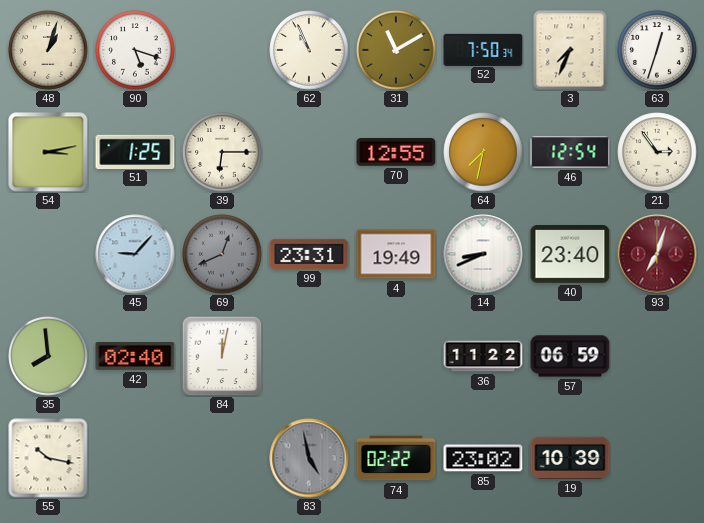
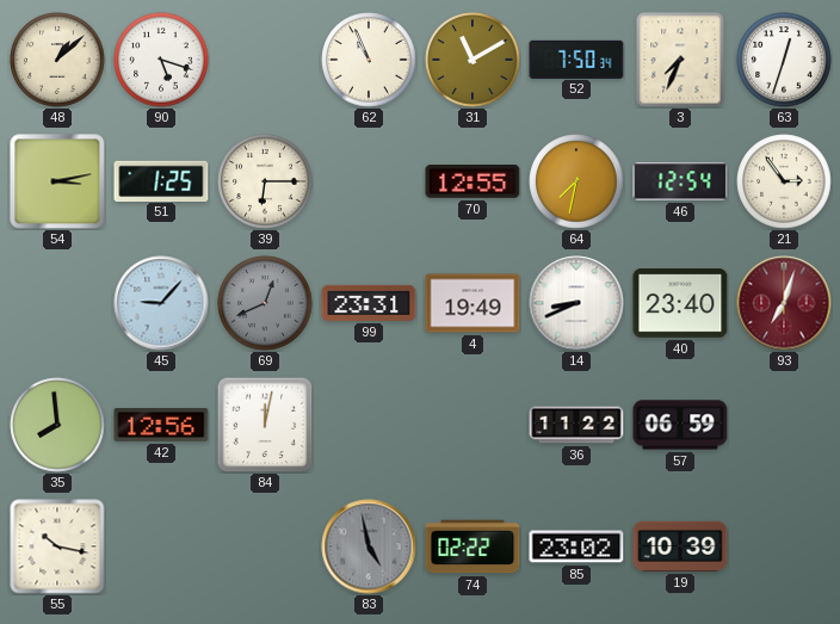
48: 1:03 -> 1:08 (57, 60)
42: 02:40 -> 12:56 (161, 426)
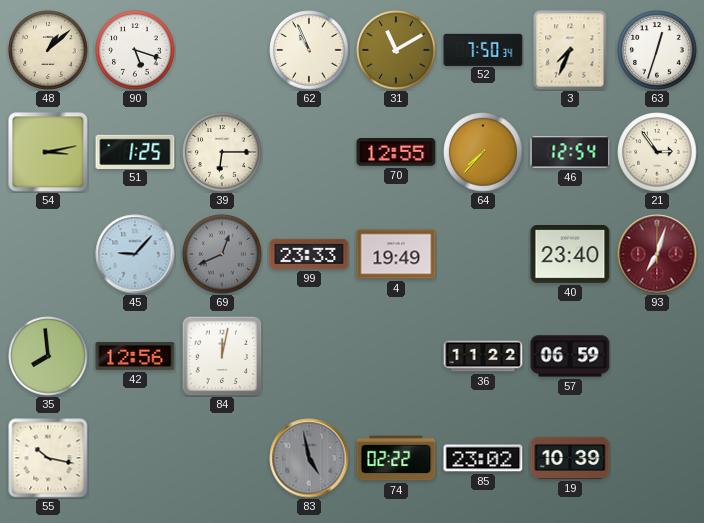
64: 7:32 -> 7:37 (483, 152)
99: 23:31 -> 23:33 (309, 254)
14: 8:41 -> none (576, 303)
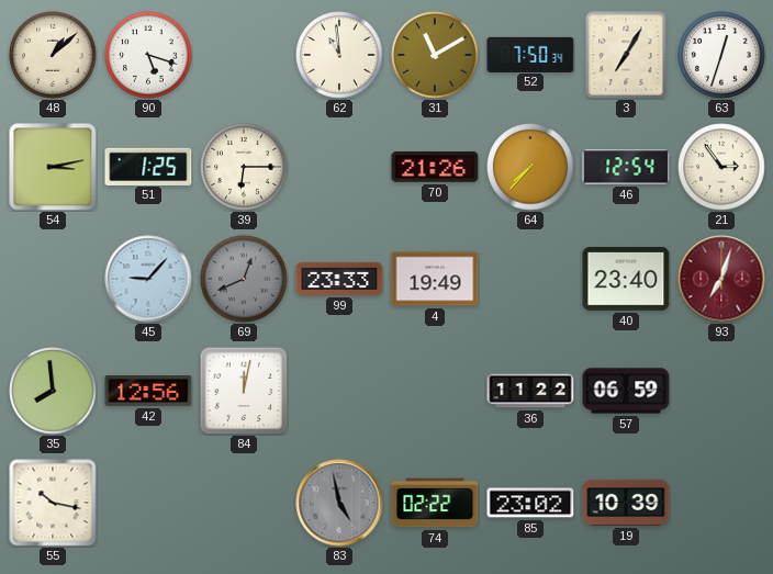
62: 10:56 -> 10:59 (339, 55)
3: 7:34 -> 7:05 (626, 55)
70: 12:55 -> 21:26 (435, 168)
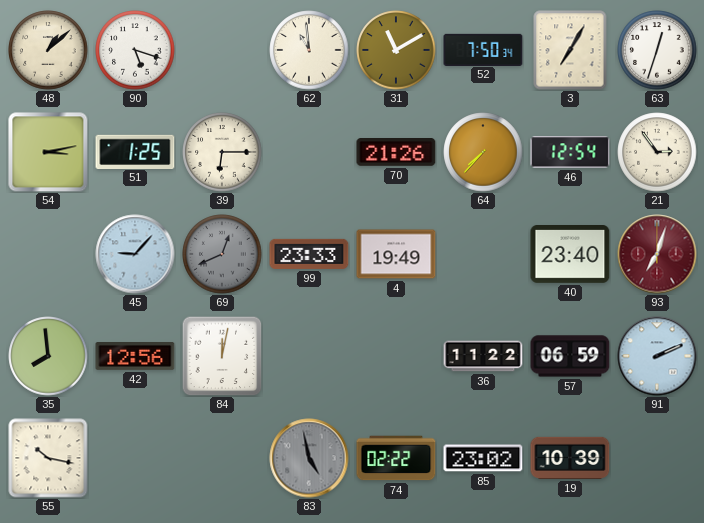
91: none -> 2:11 (657, 356)
